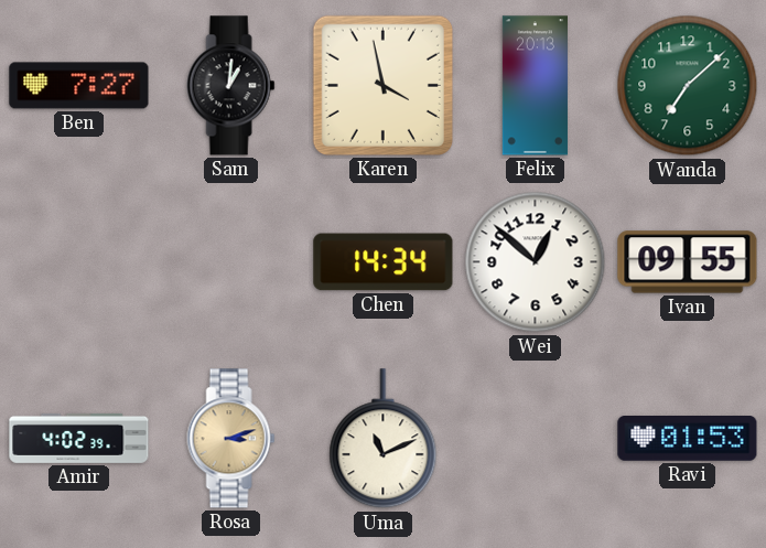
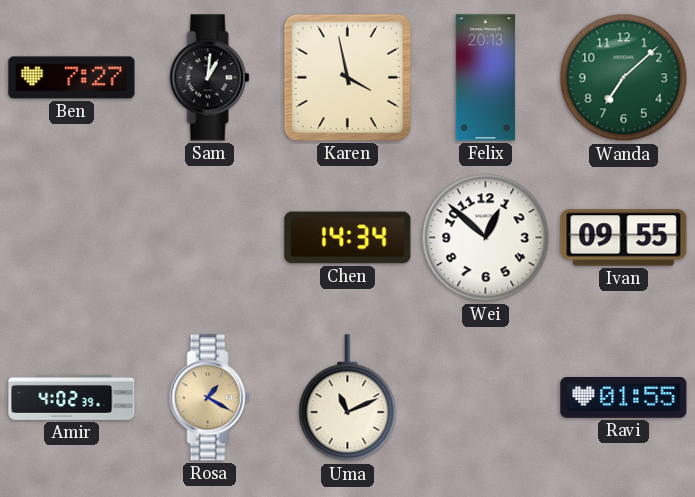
Rosa: 3:12 -> 1:20 (210, 398)
Ravi: 01:53 -> 01:55 (624, 398)
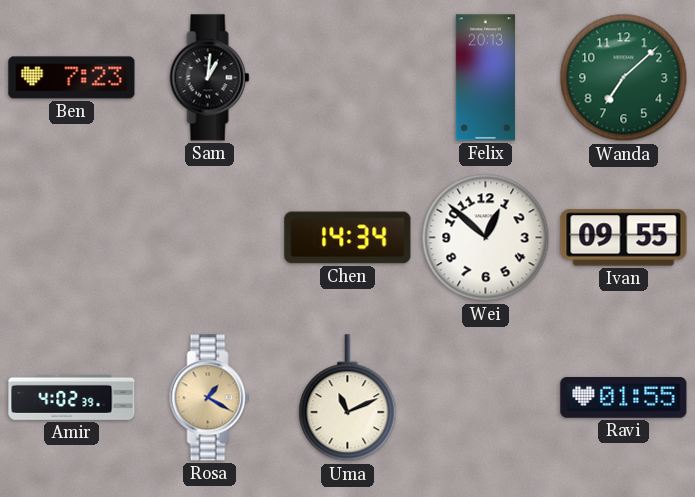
Ben: 7:27 -> 7:23 (72, 78)
Karen: 3:58 -> none (347, 77)
